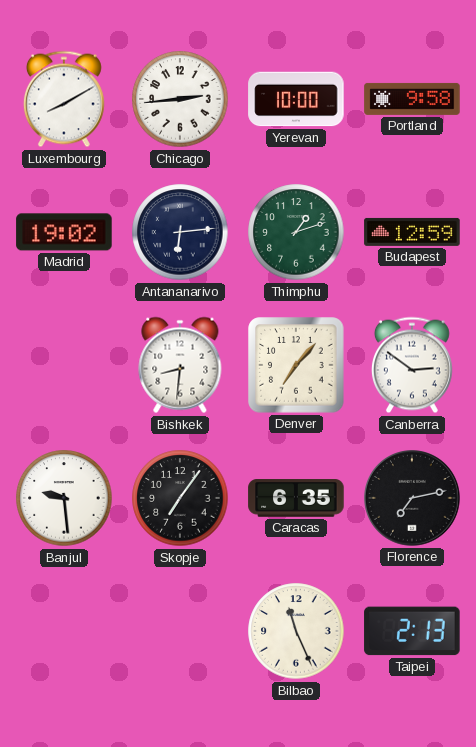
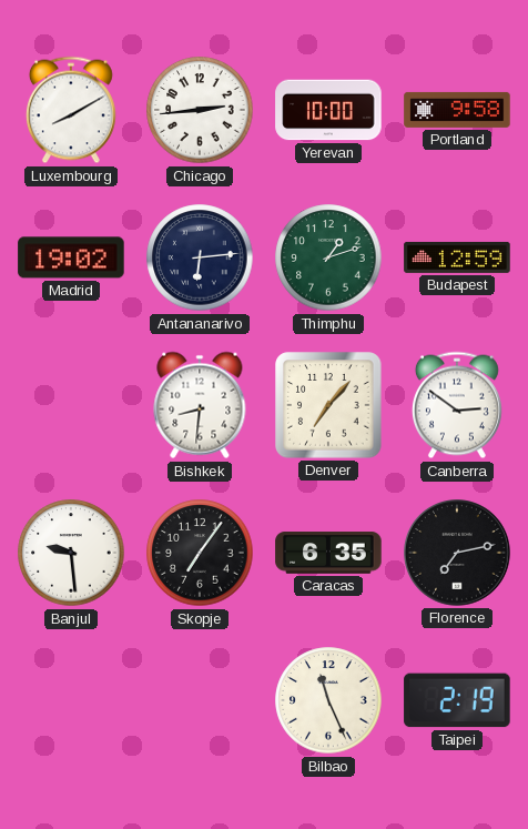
Taipei: 2:13 -> 2:19 (457, 700)
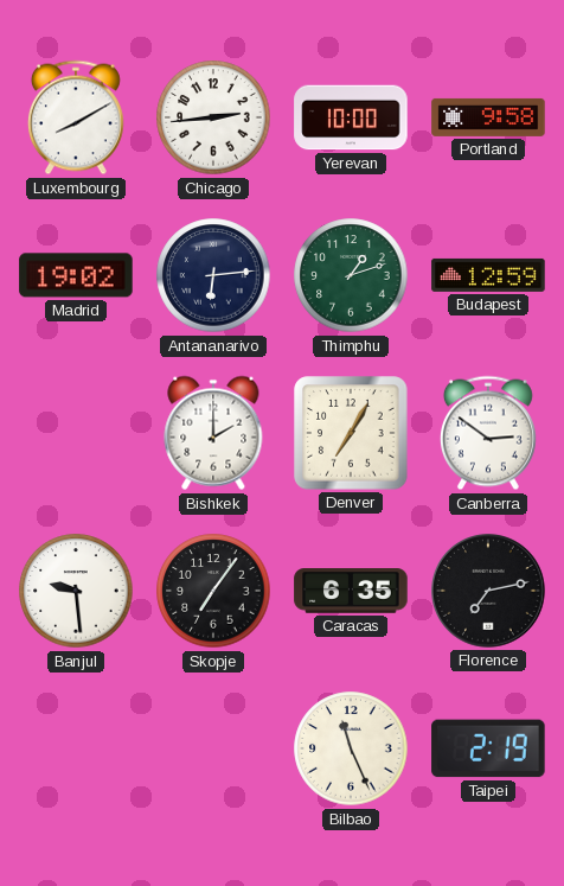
Bishkek: 8:31 -> 2:00 (213, 433)
Denver: 7:07 -> 7:05 (351, 433)
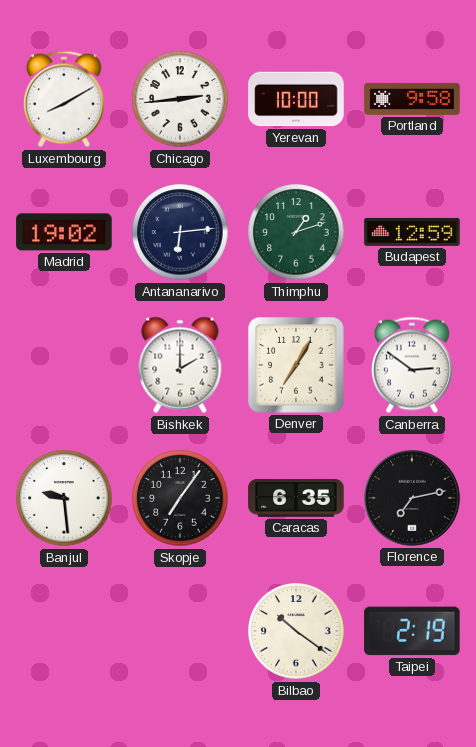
Bilbao: 11:26 -> 10:21 (296, 631)
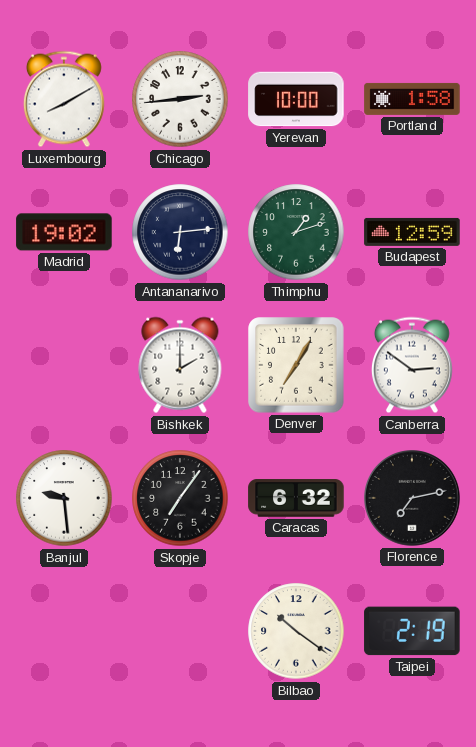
Portland: 9:58 -> 1:58 (412, 99)
Caracas: 6:35 -> 6:32 (296, 498)
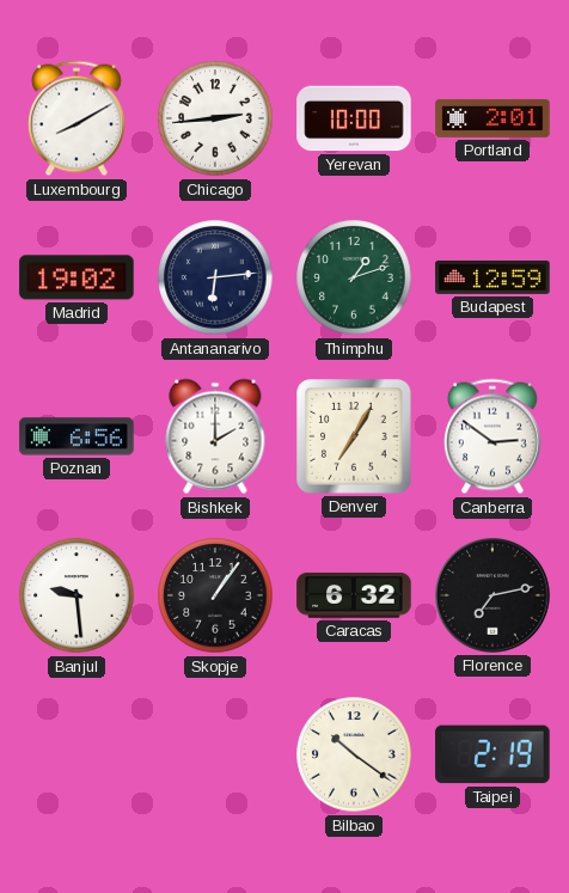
Portland: 1:58 -> 2:01 (492, 118)
Poznan: none -> 6:56 (77, 436)
Skopje: 7:06 -> 1:06 (215, 595)
